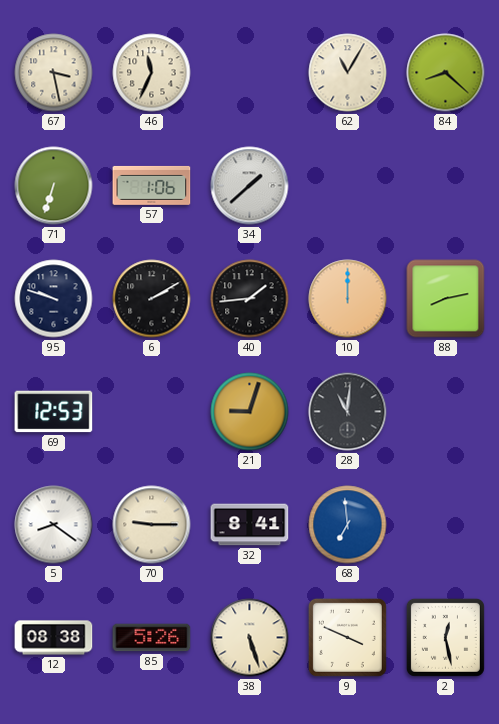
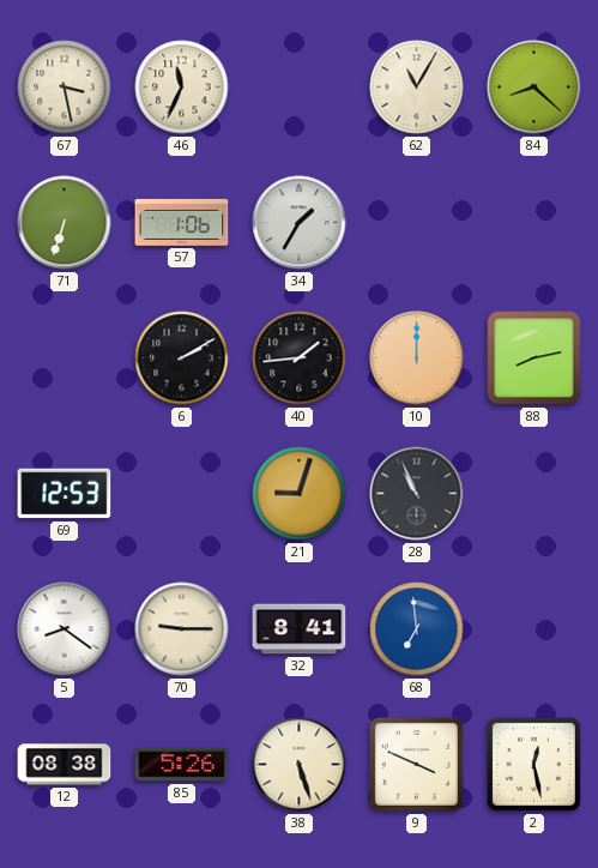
34: 1:38 -> 1:35 (300, 223)
95: 9:48 -> none (54, 299)
28: 11:01 -> 10:56 (417, 494)
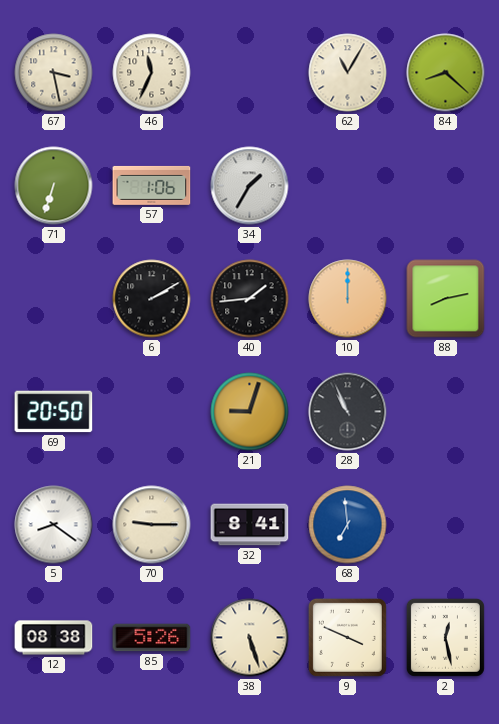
69: 12:53 -> 20:50 (54, 412)
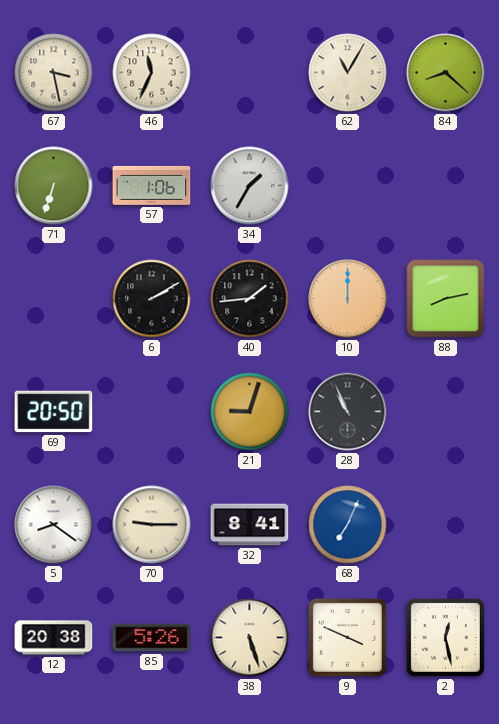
68: 6:59 -> 7:04 (348, 525)
12: 08:38 -> 20:38 (54, 638)
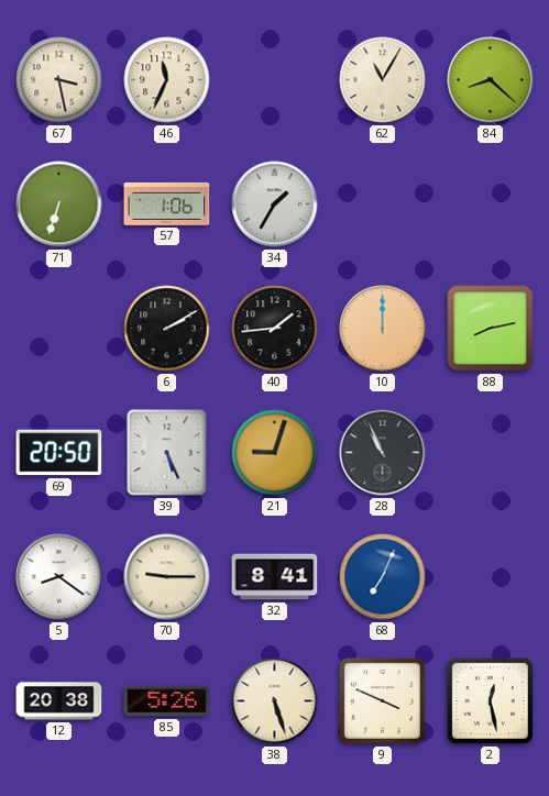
39: none -> 5:26 (167, 453)
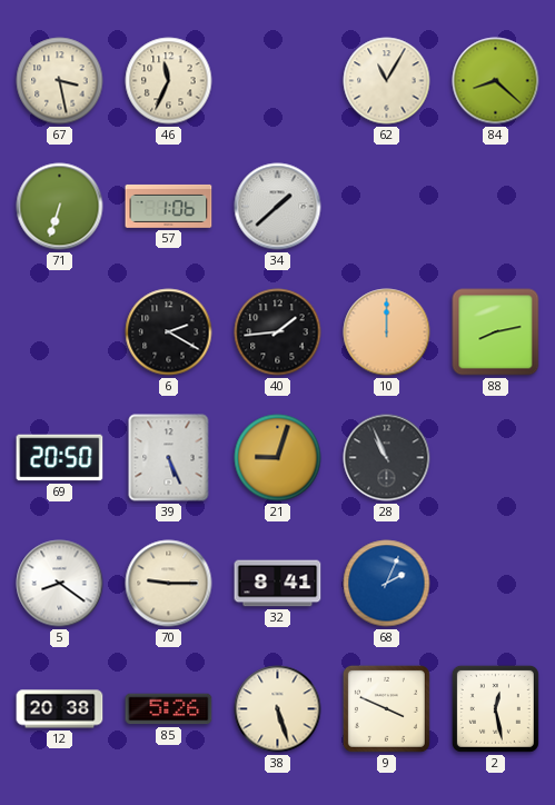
34: 1:35 -> 1:38 (278, 207)
6: 2:10 -> 2:20 (169, 332)
68: 7:04 -> 2:04 (387, 584)
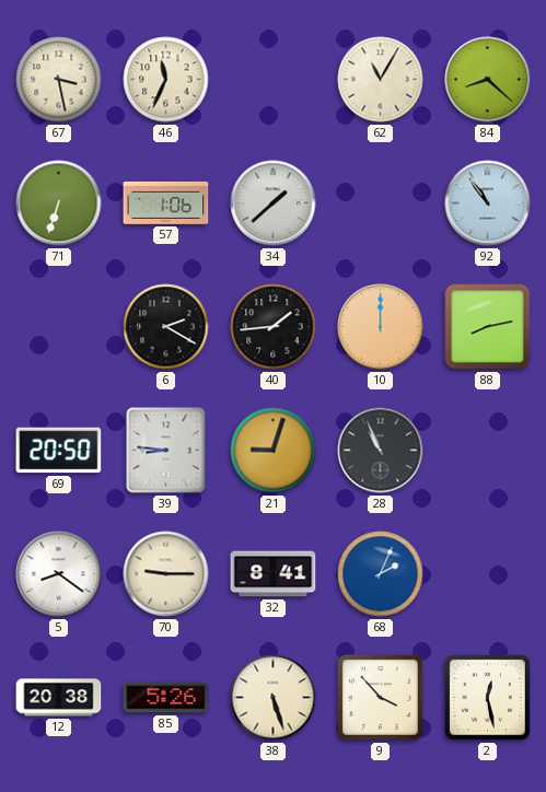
92: none -> 10:54 (488, 203)
39: 5:26 -> 8:46 (166, 451)
9: 3:49 -> 3:53 (380, 697)
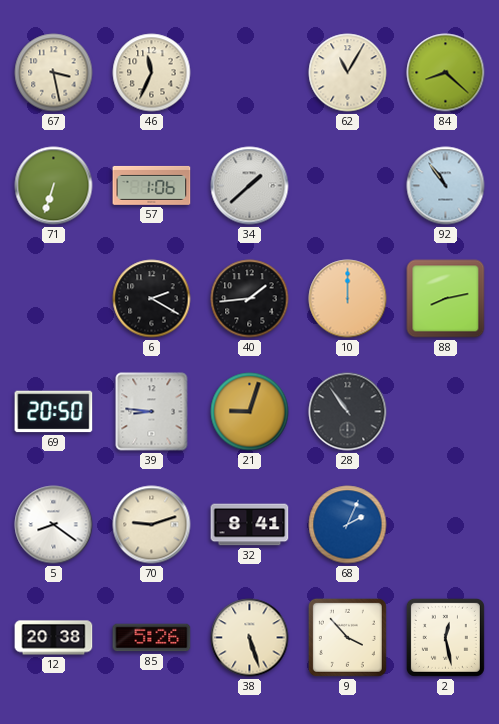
28: 10:56 -> 10:54 (348, 412)
70: 9:15 -> 9:12 (152, 525)
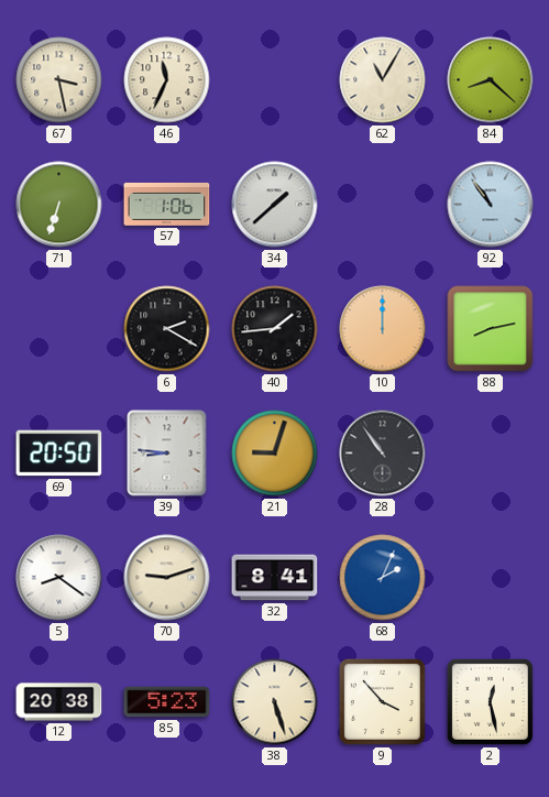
85: 5:26 -> 5:23 (167, 702)
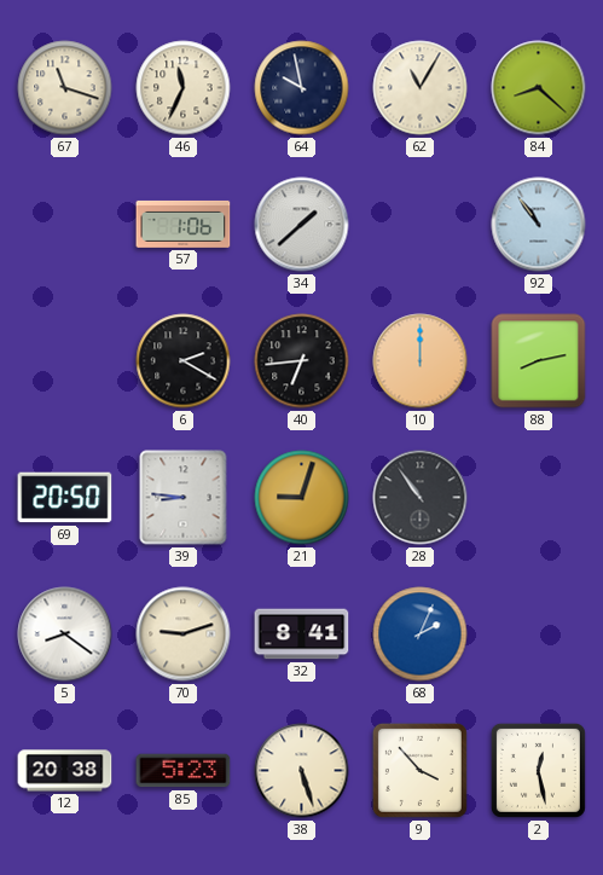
67: 3:28 -> 11:18 (65, 88)
64: none -> 9:58 (302, 88)
71: 6:33 -> none (59, 205)
40: 1:44 -> 6:44 (302, 361)
